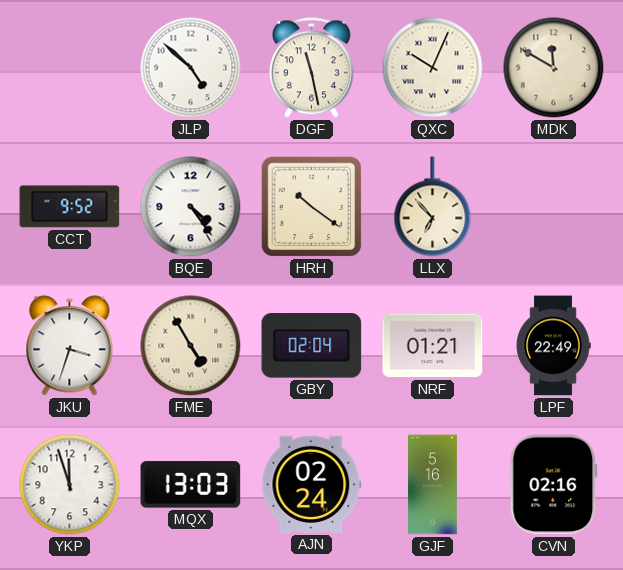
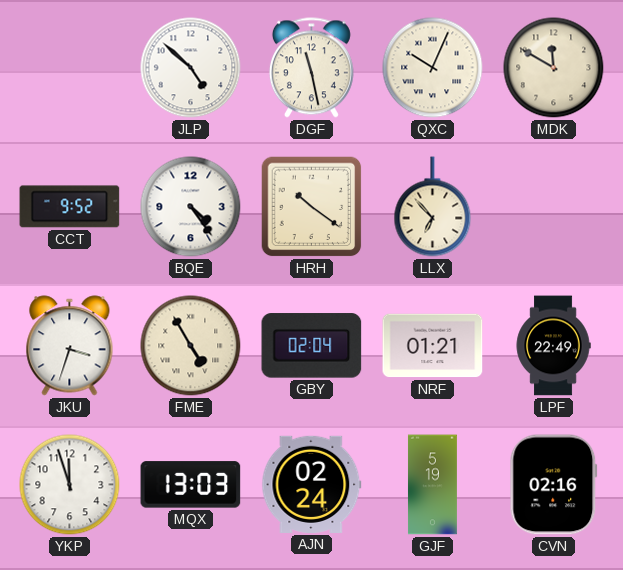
GJF: 5:16 -> 5:19 (432, 485)
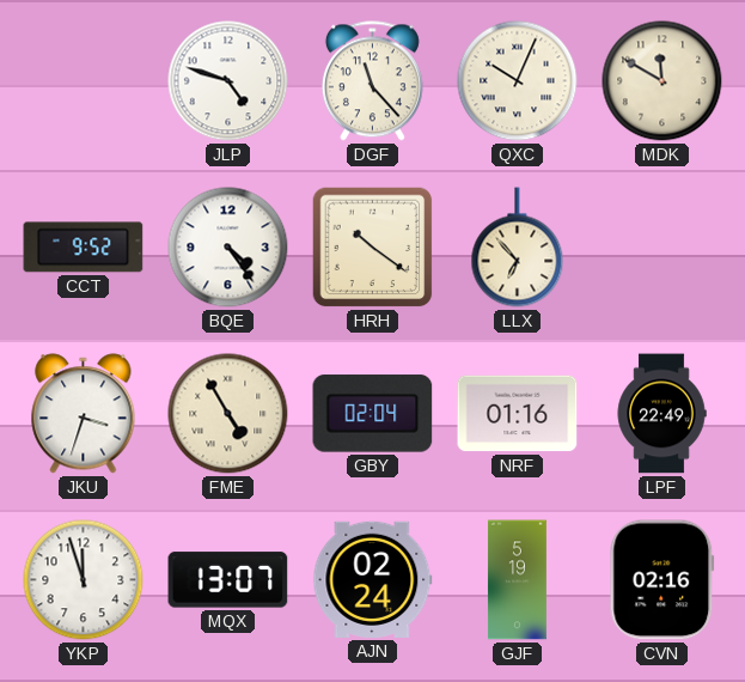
JLP: 4:52 -> 4:48 (228, 81)
DGF: 11:28 -> 11:23 (372, 81)
NRF: 01:21 -> 01:16 (518, 414)
MQX: 13:03 -> 13:07 (228, 580)
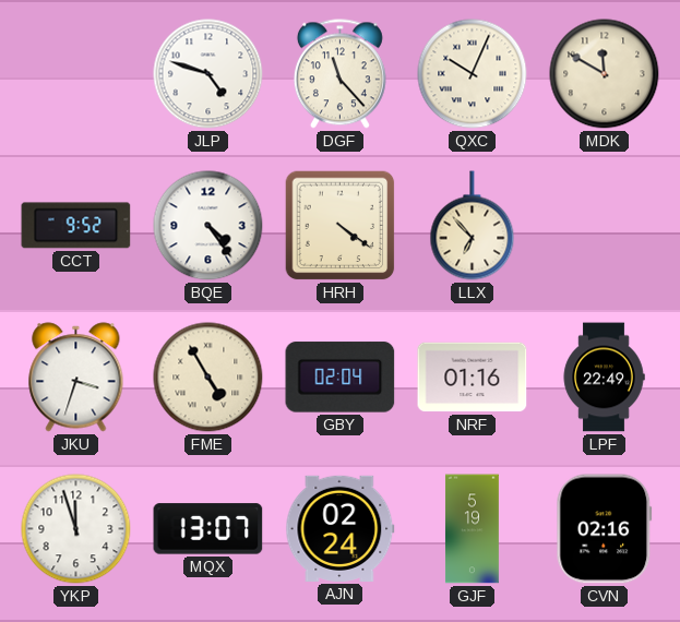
HRH: 10:21 -> 4:21 (341, 226)
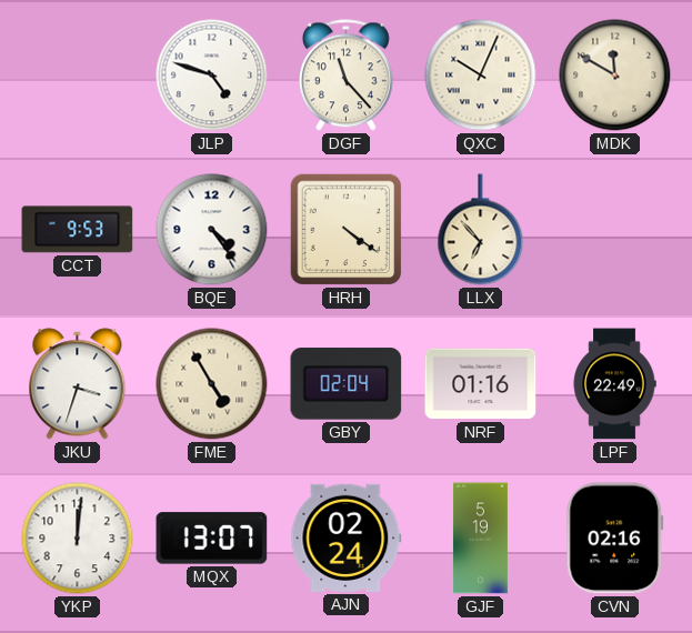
CCT: 9:52 -> 9:53 (78, 230)
YKP: 11:57 -> 12:01 (78, 539)
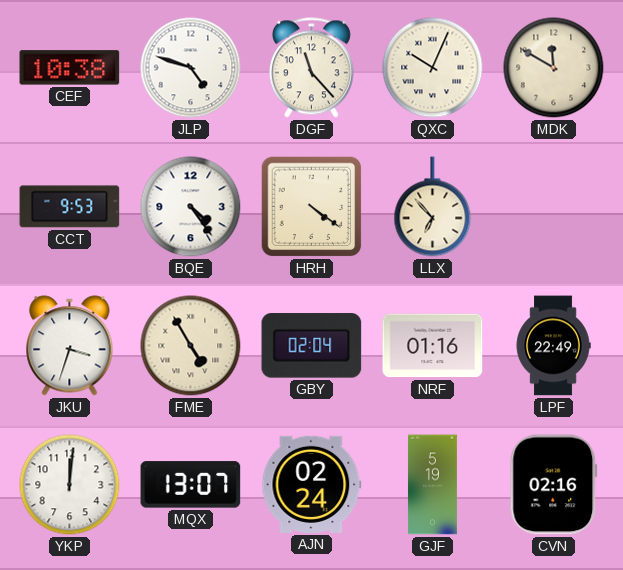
CEF: none -> 10:38 (70, 68)
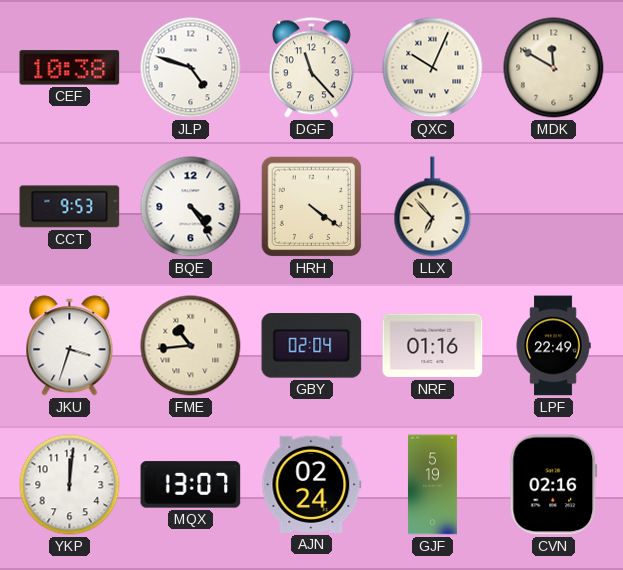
FME: 4:55 -> 10:44 (191, 346)
